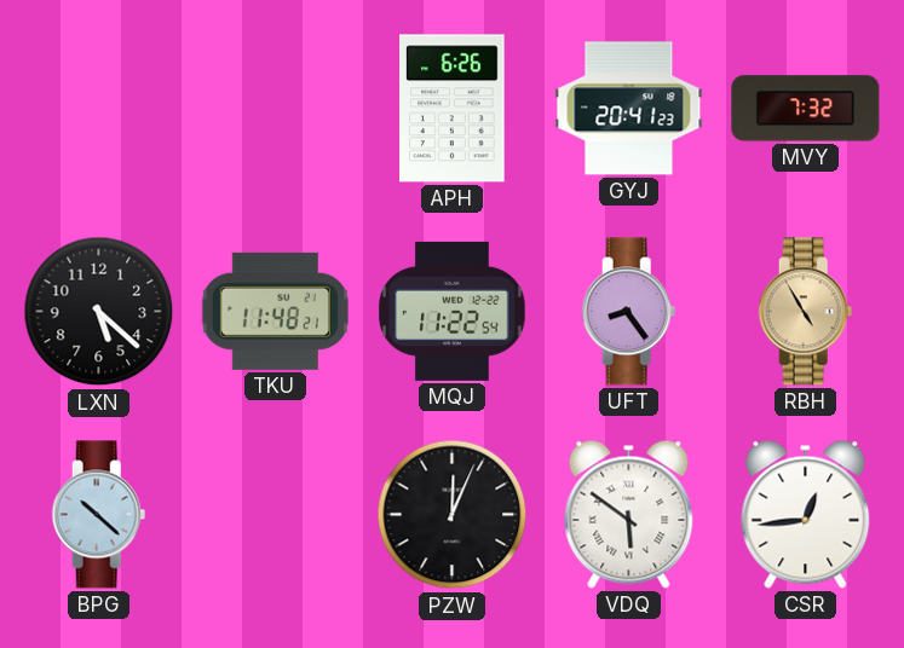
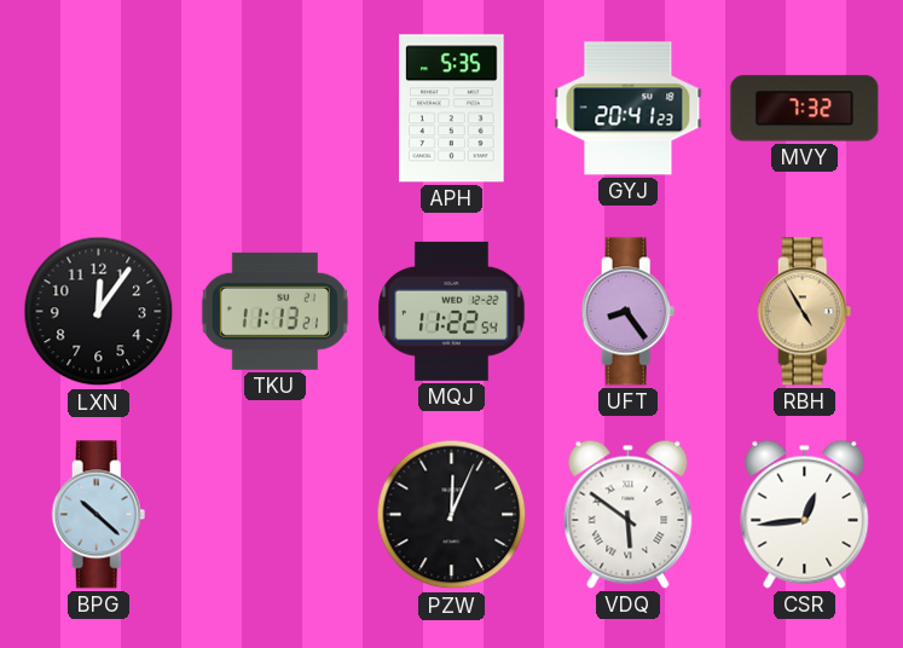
APH: 6:26 -> 5:35 (452, 109)
LXN: 5:22 -> 12:06 (99, 312)
TKU: 11:48 -> 11:13 (274, 311)
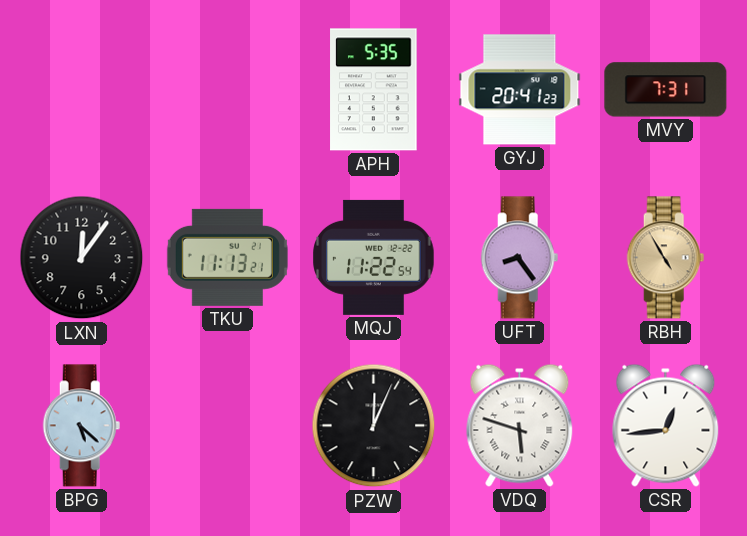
MVY: 7:32 -> 7:31 (666, 90)
BPG: 10:22 -> 5:22 (82, 426)
VDQ: 5:51 -> 5:48 (520, 425)
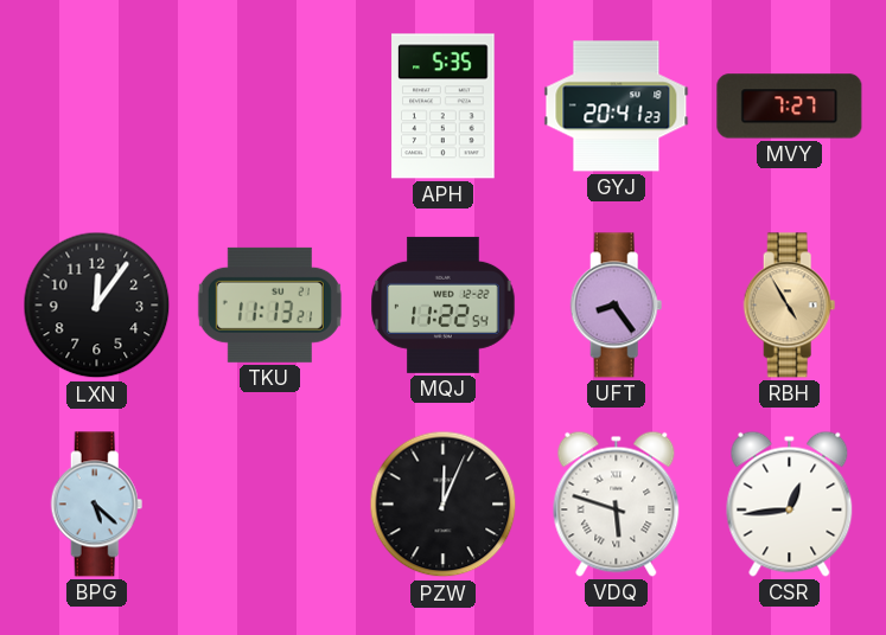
MVY: 7:31 -> 7:27 (790, 107)
